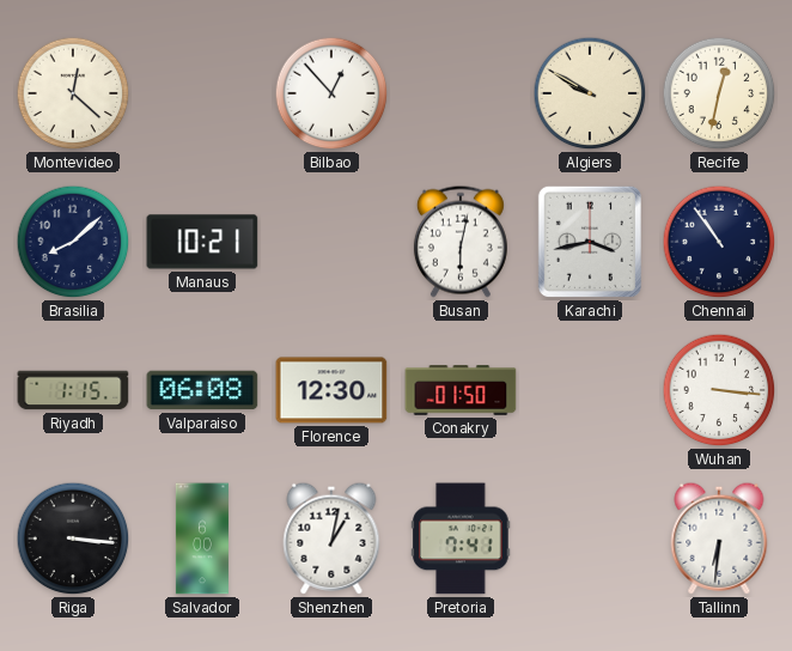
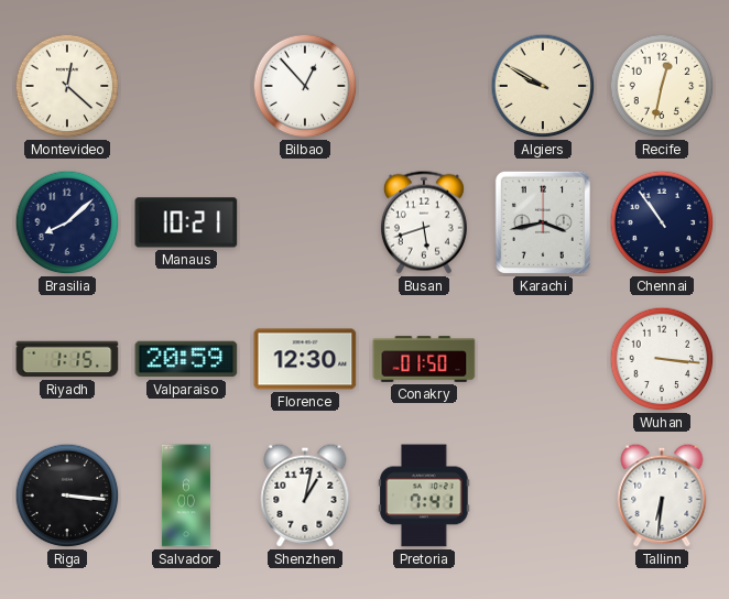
Busan: 6:02 -> 5:42 (424, 222)
Valparaiso: 06:08 -> 20:59 (186, 359)
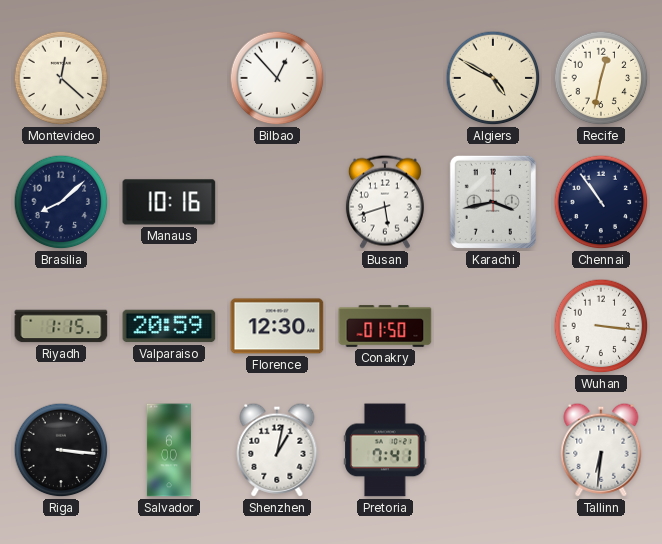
Algiers: 9:50 -> 4:50 (493, 78)
Manaus: 10:21 -> 10:16 (169, 202)
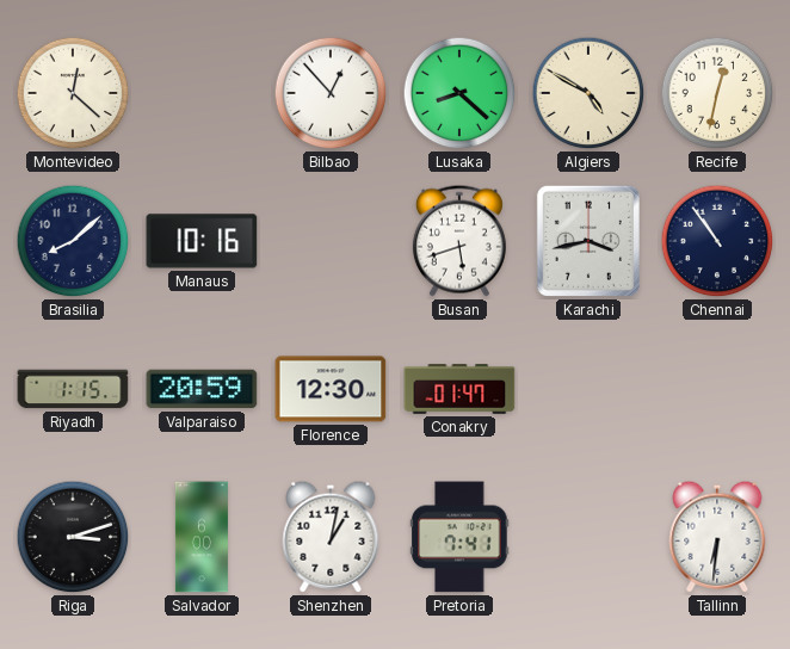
Lusaka: none -> 8:22 (459, 93)
Conakry: 01:50 -> 01:47 (459, 389)
Wuhan: 3:16 -> none (601, 326)
Riga: 3:16 -> 3:12 (73, 537)
